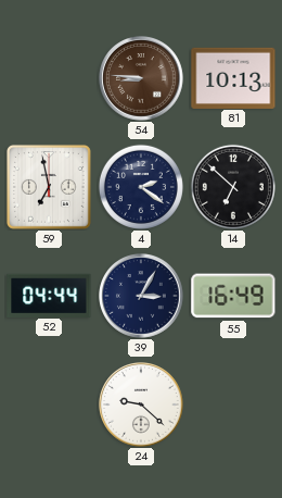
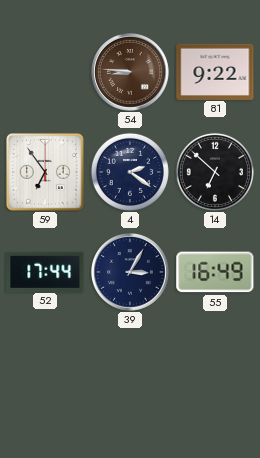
81: 10:13 -> 9:22 (215, 71)
59: 6:58 -> 6:54 (45, 172)
52: 04:44 -> 17:44 (45, 271)
24: 9:22 -> none (142, 406)
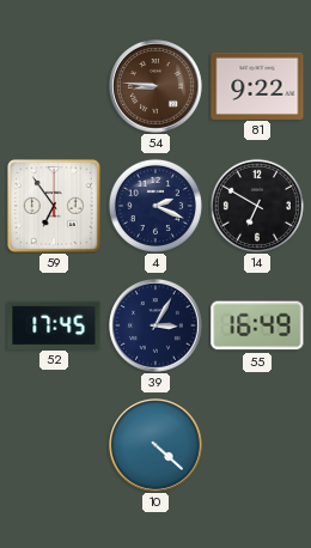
4: 2:21 -> 2:19 (155, 206)
14: 6:52 -> 6:50 (257, 206)
52: 17:44 -> 17:45 (54, 324)
10: none -> 4:22 (157, 446)
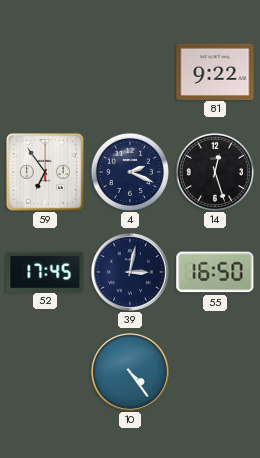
54: 8:46 -> none (157, 87)
14: 6:50 -> 12:27 (215, 172)
39: 3:05 -> 3:02 (131, 273)
55: 16:49 -> 16:50 (215, 272)
10: 4:22 -> 4:24 (131, 373)
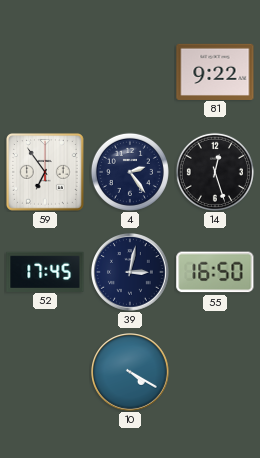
4: 2:19 -> 2:24 (130, 172)
10: 4:24 -> 4:20 (131, 373)
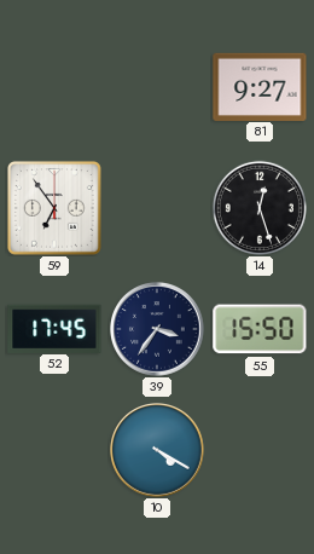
81: 9:22 -> 9:27 (260, 86)
4: 2:24 -> none (130, 172)
39: 3:02 -> 3:36 (158, 330)
55: 16:50 -> 15:50 (260, 329)
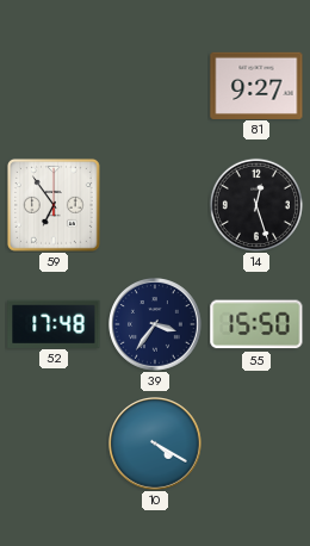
52: 17:45 -> 17:48 (54, 323)
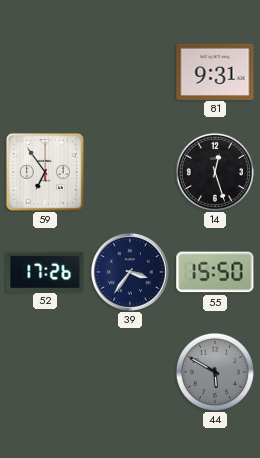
81: 9:27 -> 9:31 (215, 71)
52: 17:48 -> 17:26 (45, 271)
10: 4:20 -> none (156, 445)
44: none -> 5:50 (215, 372)
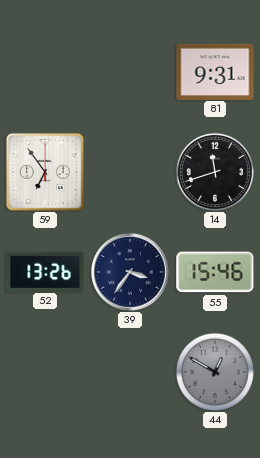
14: 12:27 -> 11:42 (215, 172)
52: 17:26 -> 13:26 (45, 271)
55: 15:50 -> 15:46 (215, 272)
44: 5:50 -> 12:50 (215, 372)
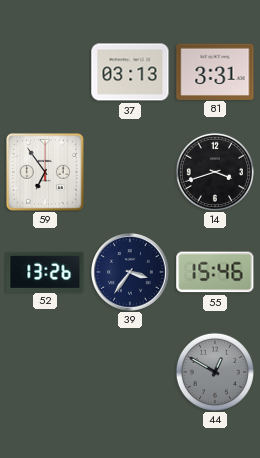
37: none -> 03:13 (130, 72)
81: 9:31 -> 3:31 (215, 71)
14: 11:42 -> 3:42 (215, 172)
